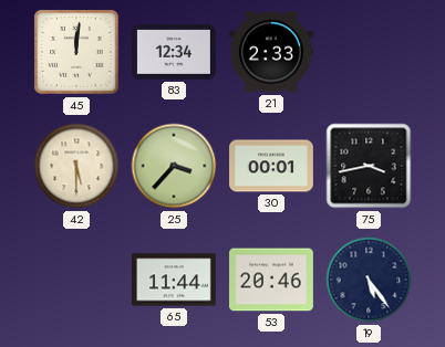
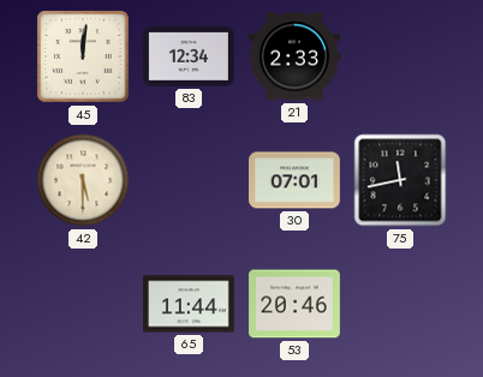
25: 3:37 -> none (174, 166)
30: 00:01 -> 07:01 (296, 180)
75: 3:43 -> 11:43 (400, 180)
19: 5:24 -> none (369, 280)
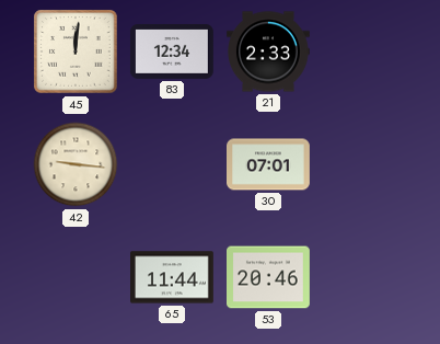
42: 5:30 -> 9:16 (76, 164)
75: 11:43 -> none (400, 180)
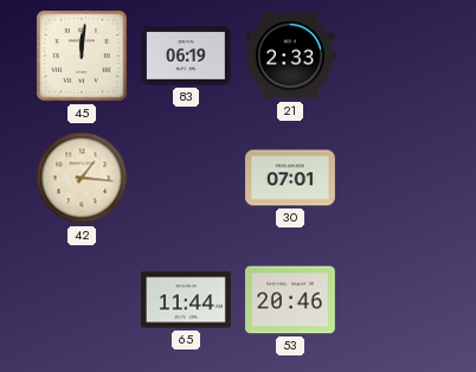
83: 12:34 -> 06:19 (186, 56)
42: 9:16 -> 1:16 (82, 178)
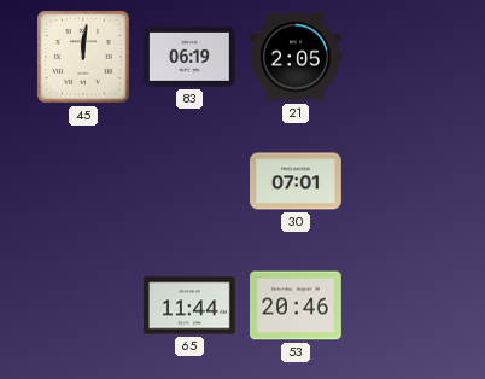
21: 2:33 -> 2:05 (297, 57)
42: 1:16 -> none (82, 178)
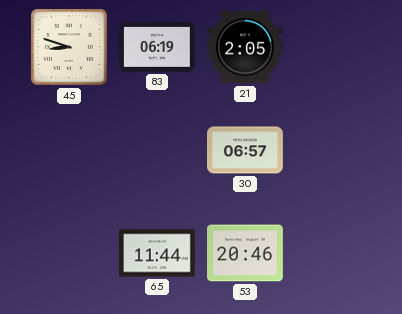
45: 12:01 -> 8:48 (69, 47)
30: 07:01 -> 06:57 (246, 150)
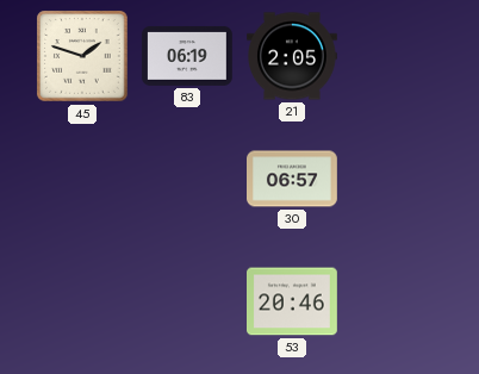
45: 8:48 -> 1:48 (82, 56)
65: 11:44 -> none (158, 253)
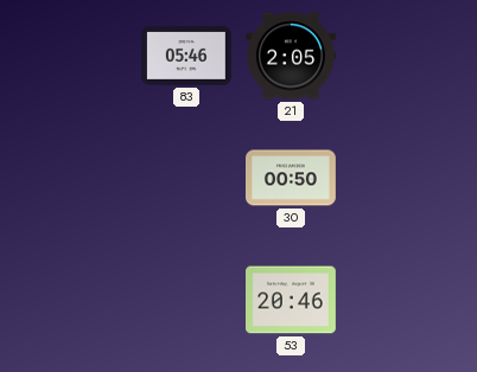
45: 1:48 -> none (82, 56)
83: 06:19 -> 05:46 (186, 56)
30: 06:57 -> 00:50 (292, 178)
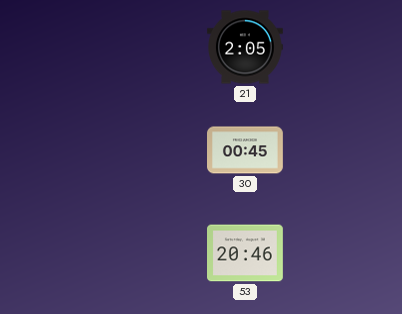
83: 05:46 -> none (186, 56)
30: 00:50 -> 00:45 (246, 150)
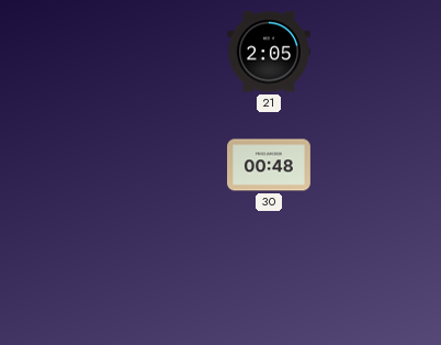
30: 00:45 -> 00:48 (270, 165)
53: 20:46 -> none (246, 253)
